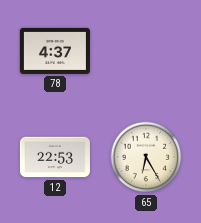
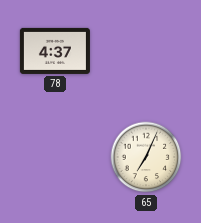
12: 22:53 -> none (55, 157)
65: 6:25 -> 7:04 (146, 157)
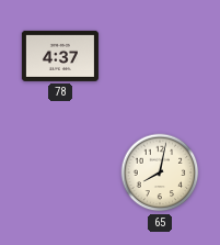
65: 7:04 -> 8:02 (160, 172)
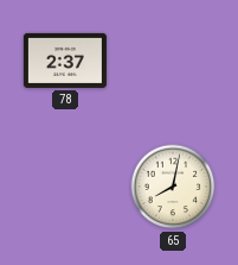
78: 4:37 -> 2:37 (65, 61)
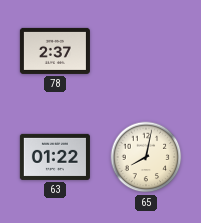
63: none -> 01:22 (55, 157)
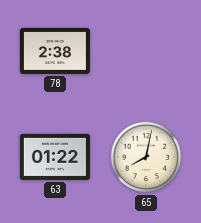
78: 2:37 -> 2:38 (55, 51)
